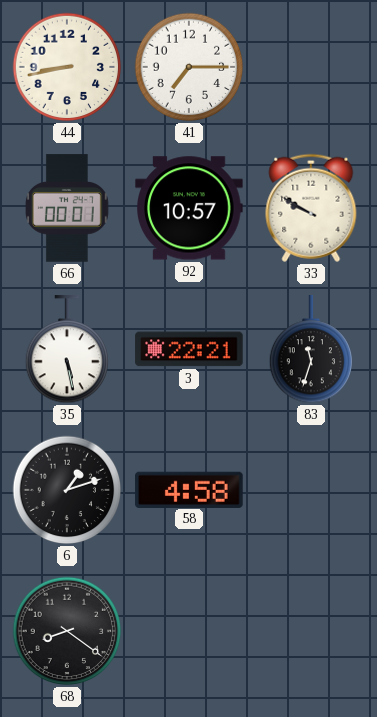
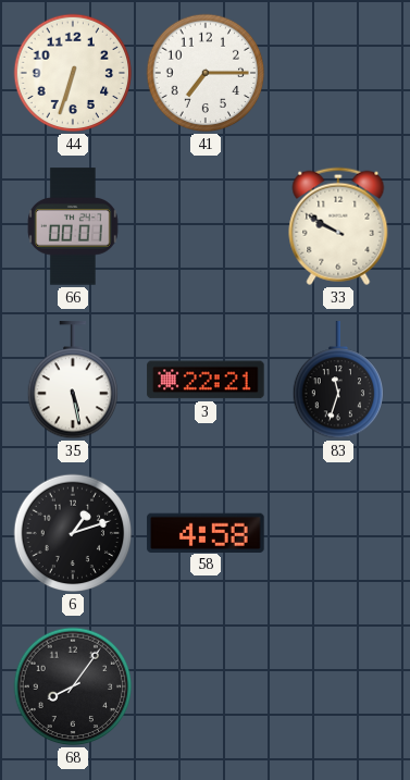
44: 8:43 -> 6:33 (73, 73)
92: 10:57 -> none (189, 208)
68: 8:21 -> 8:06 (73, 686)
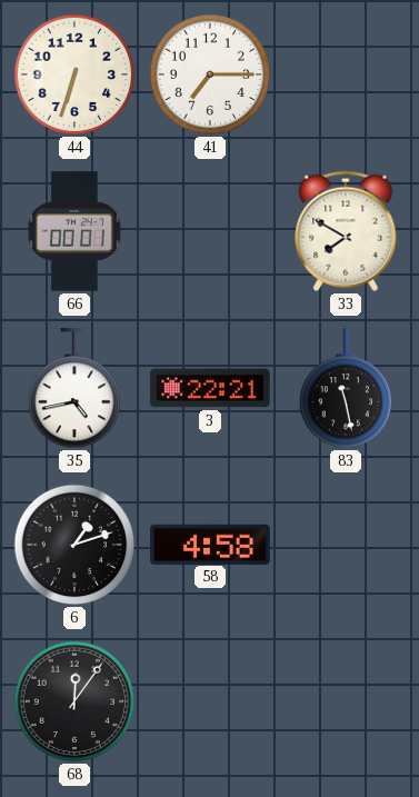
33: 9:50 -> 7:50 (346, 231)
35: 5:28 -> 4:43 (73, 389)
83: 11:33 -> 11:28 (345, 389)
68: 8:06 -> 12:06 (74, 701)
